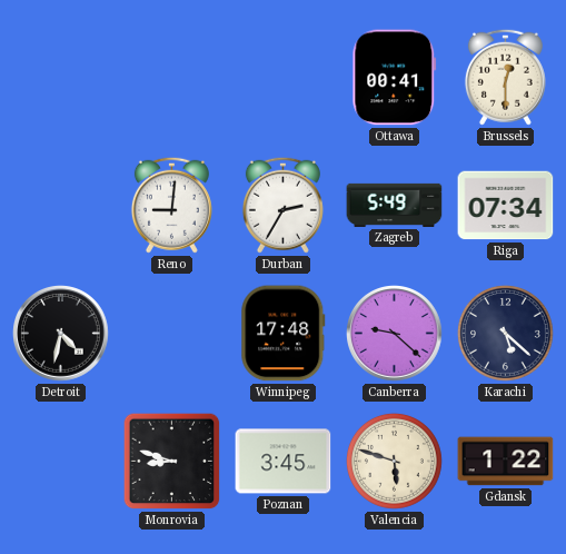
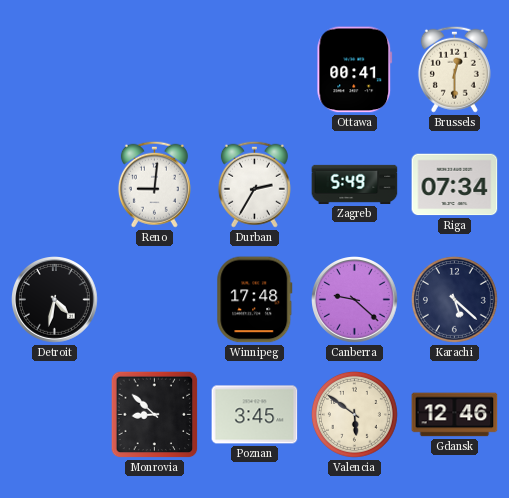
Monrovia: 8:48 -> 8:52 (155, 415)
Valencia: 5:48 -> 5:51 (354, 414)
Gdansk: 1:22 -> 12:46 (455, 415)
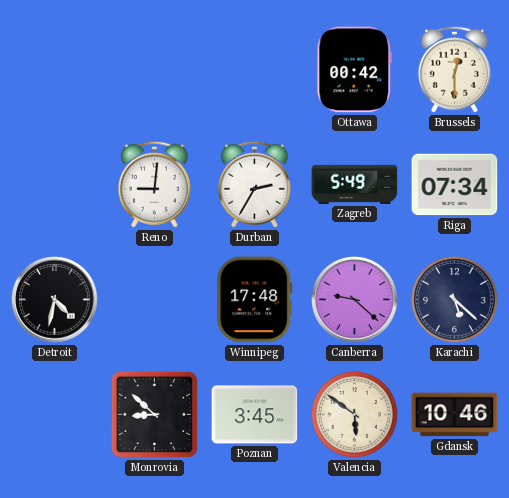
Ottawa: 00:41 -> 00:42 (355, 70)
Gdansk: 12:46 -> 10:46 (455, 415)
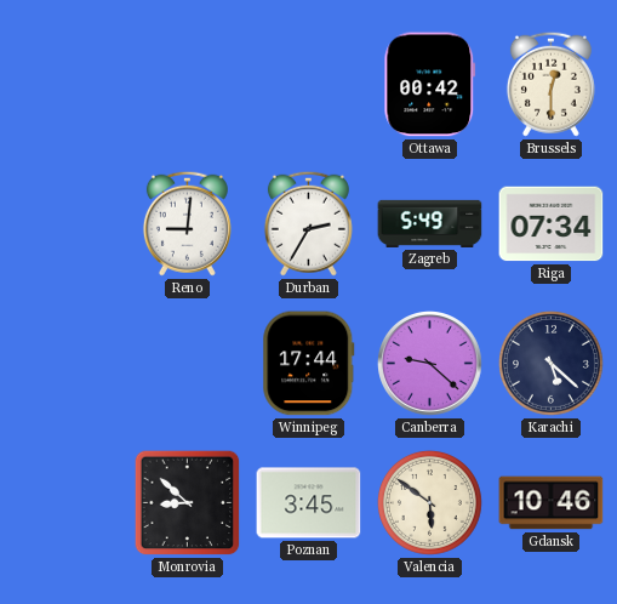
Detroit: 4:32 -> none (55, 300)
Winnipeg: 17:48 -> 17:44 (309, 364)
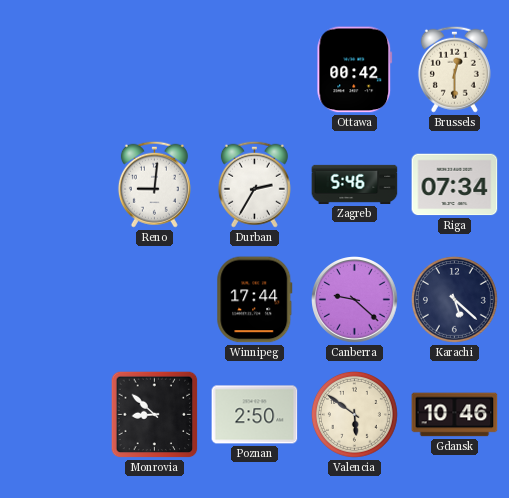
Zagreb: 5:49 -> 5:46 (355, 184)
Poznan: 3:45 -> 2:50 (255, 415)
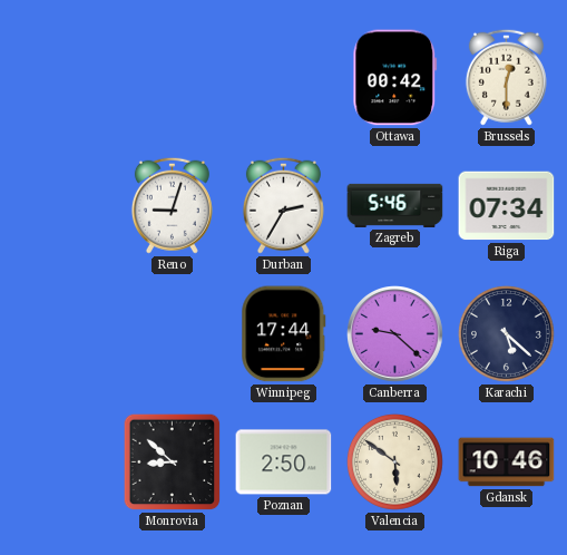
Reno: 9:01 -> 9:03 (172, 205)
